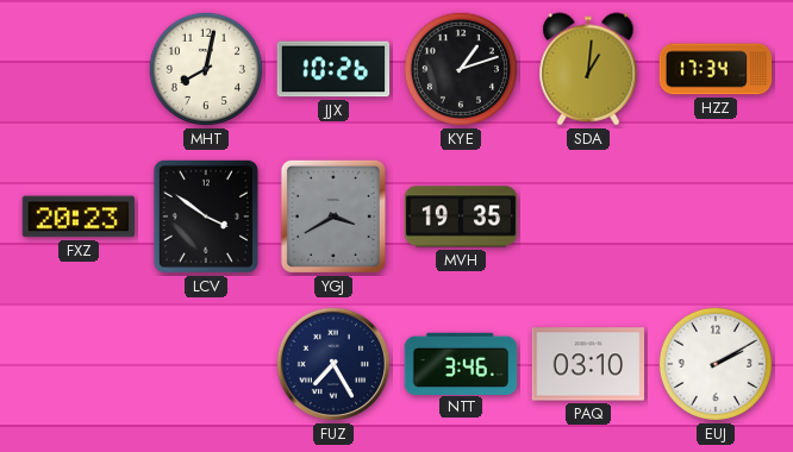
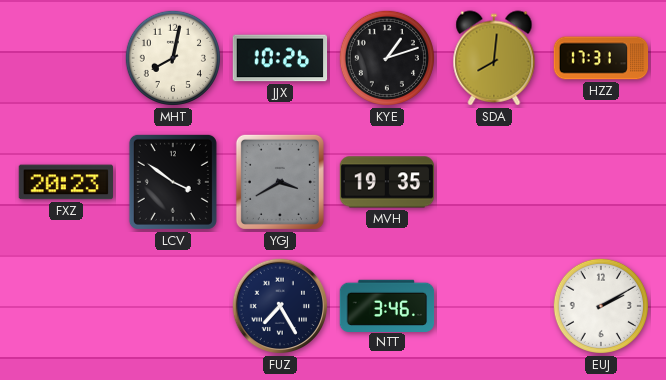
SDA: 1:01 -> 8:01 (494, 58)
HZZ: 17:34 -> 17:31 (601, 58)
PAQ: 03:10 -> none (588, 364)
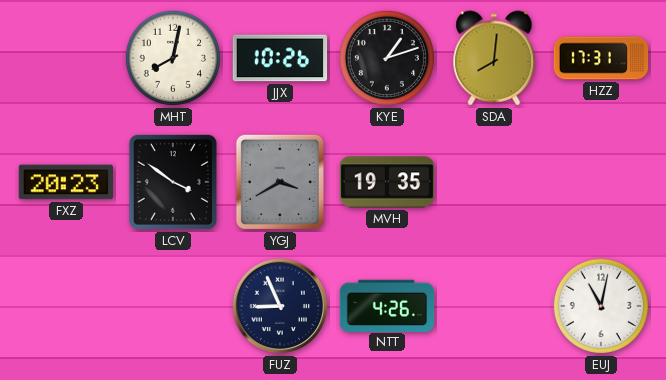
FUZ: 7:25 -> 8:56 (280, 306)
NTT: 3:46 -> 4:26 (387, 305)
EUJ: 2:10 -> 11:02 (601, 306)
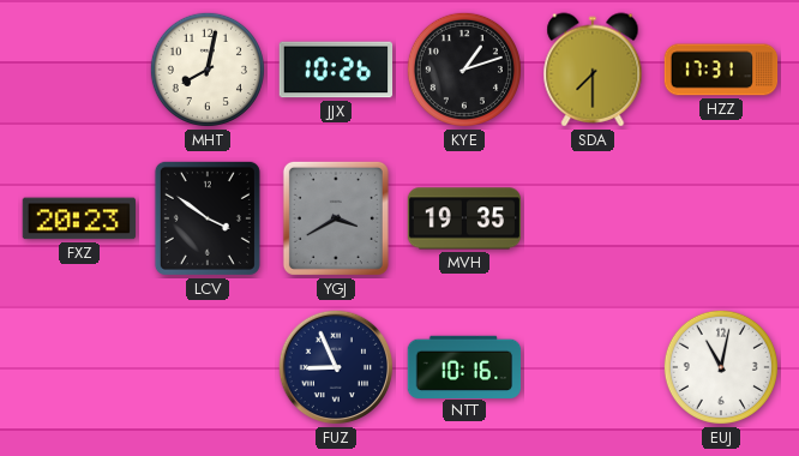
SDA: 8:01 -> 7:30 (593, 70)
NTT: 4:26 -> 10:16 (464, 366)
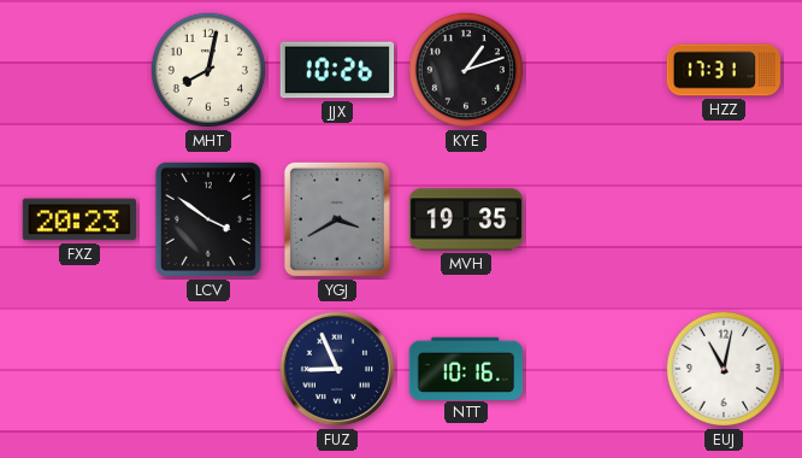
SDA: 7:30 -> none (593, 70)
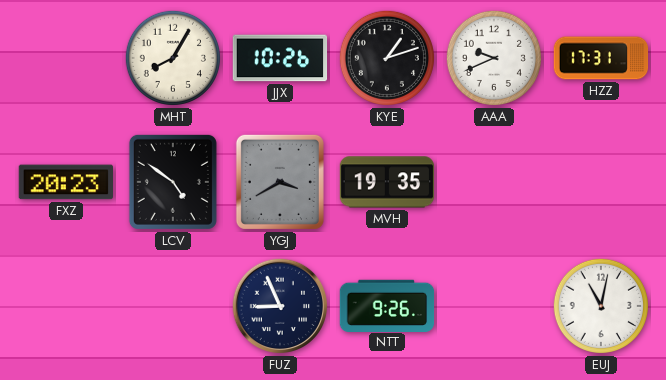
MHT: 8:02 -> 8:05 (173, 58)
AAA: none -> 9:41 (494, 58)
LCV: 3:51 -> 4:51 (173, 182)
NTT: 10:16 -> 9:26 (387, 305)
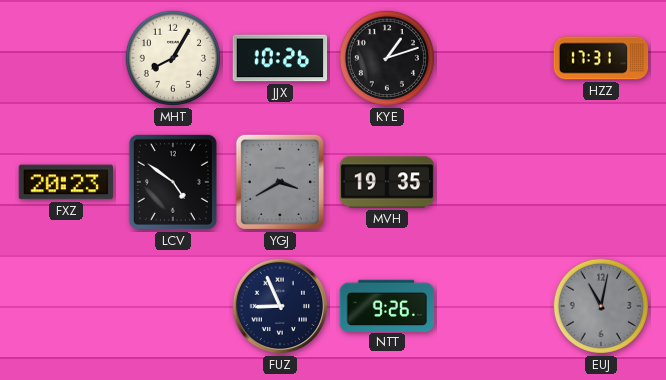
AAA: 9:41 -> none (494, 58)
EUJ dial: white -> grey (601, 306)
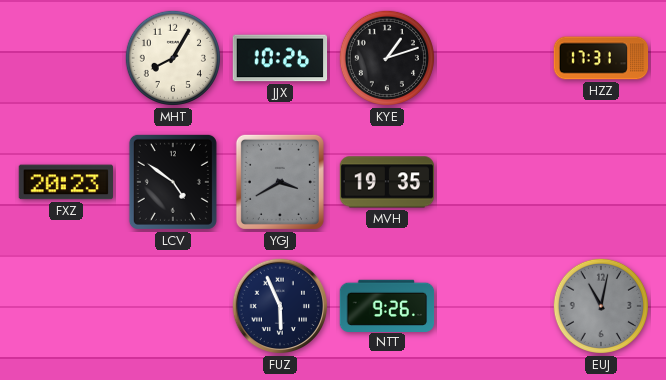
FUZ: 8:56 -> 5:56 (280, 306)
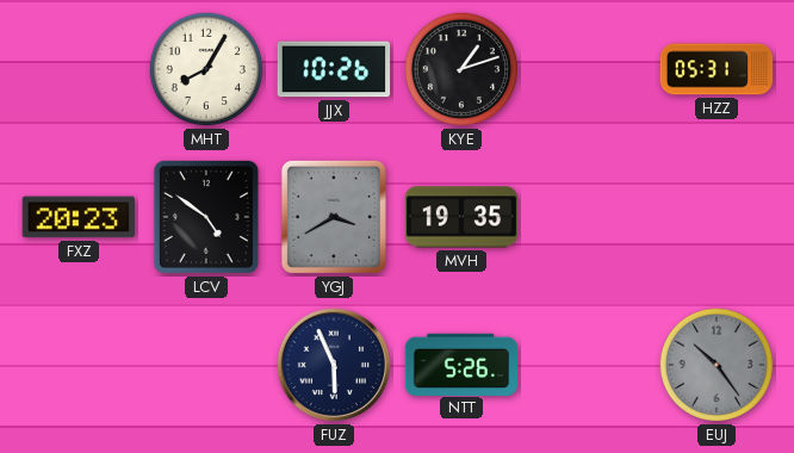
HZZ: 17:31 -> 05:31 (717, 69)
NTT: 9:26 -> 5:26 (461, 364)
EUJ: 11:02 -> 10:24 (717, 365)
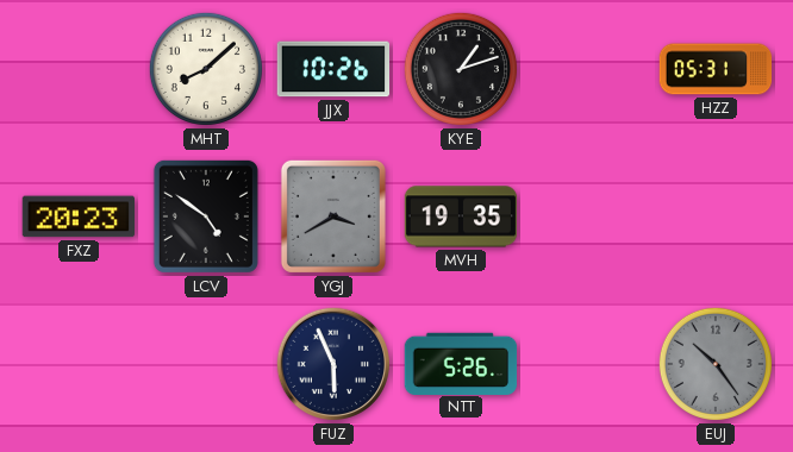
MHT: 8:05 -> 8:08 (206, 69)
